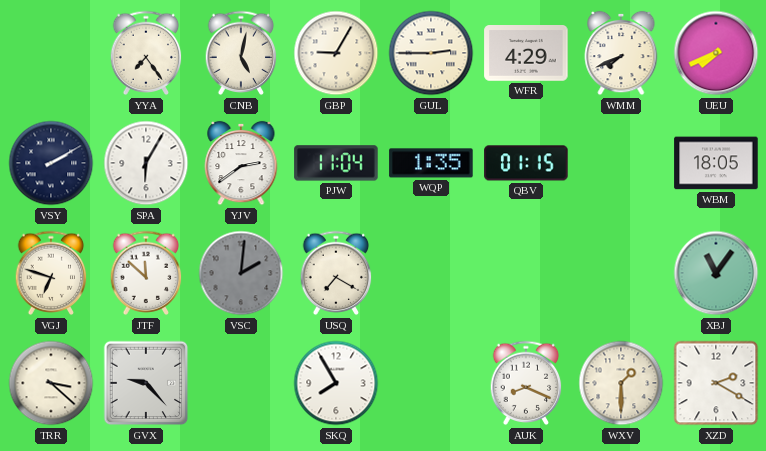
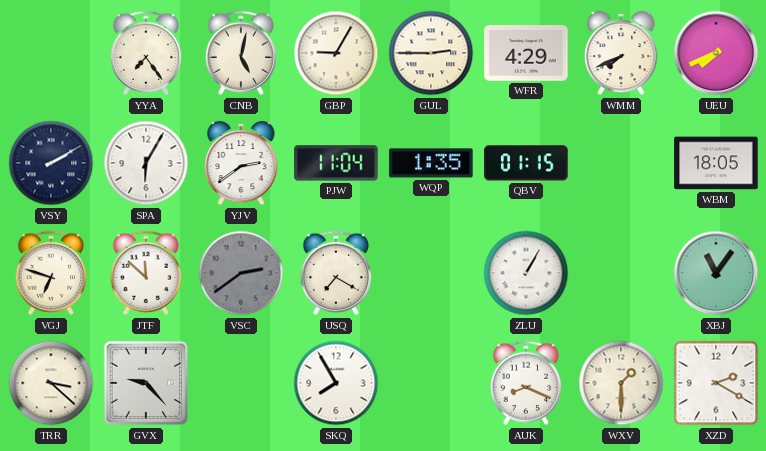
VSC: 2:01 -> 2:39 (241, 273)
ZLU: none -> 1:05 (526, 273)
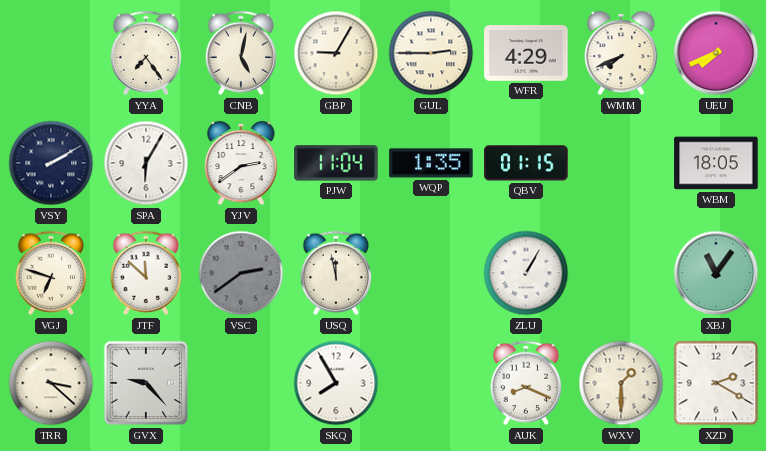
USQ: 7:20 -> 11:58 (336, 273)
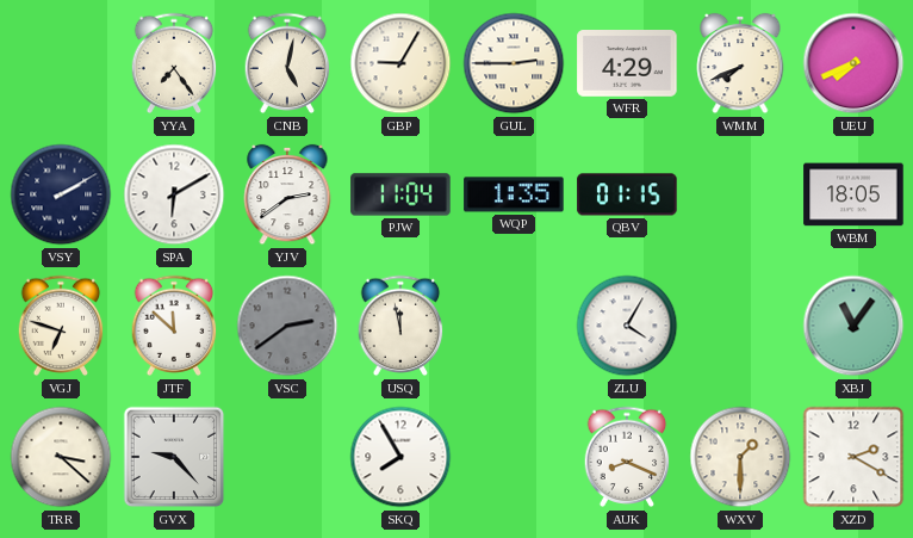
SPA: 6:05 -> 6:10 (174, 194)
ZLU: 1:05 -> 4:05 (627, 326)
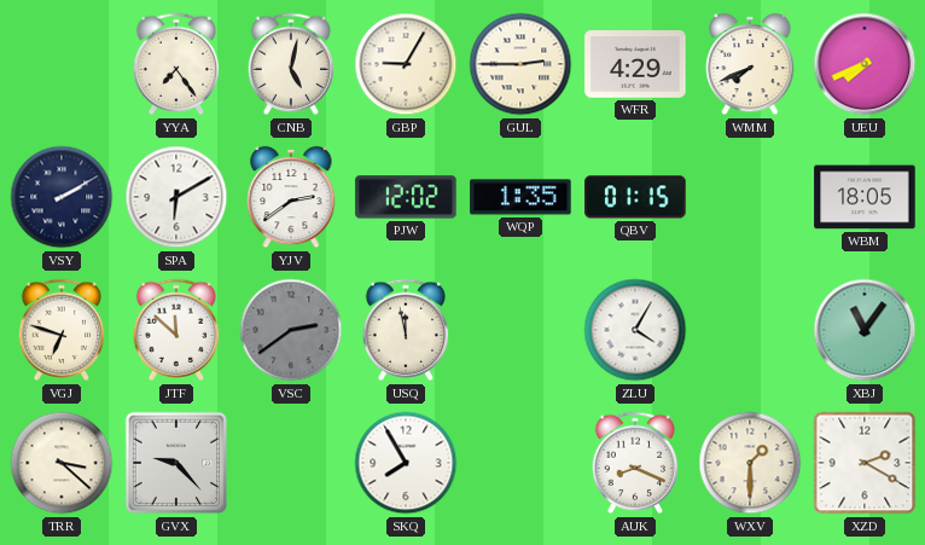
PJW: 11:04 -> 12:02 (406, 197)
